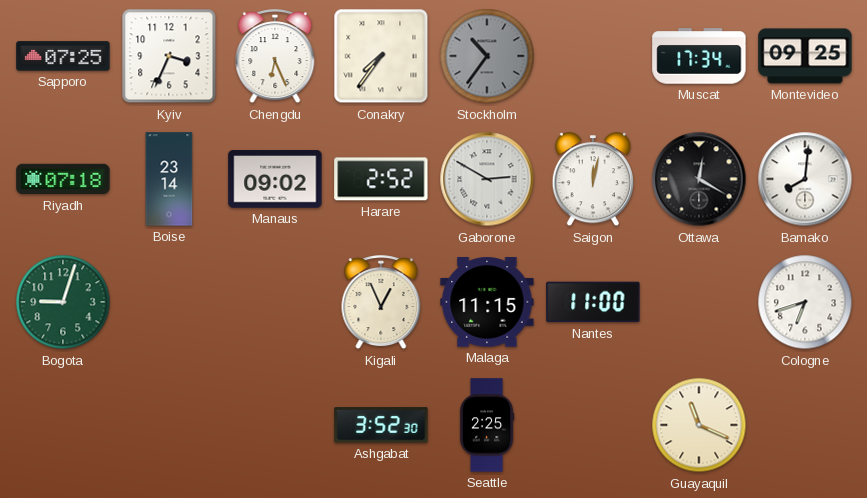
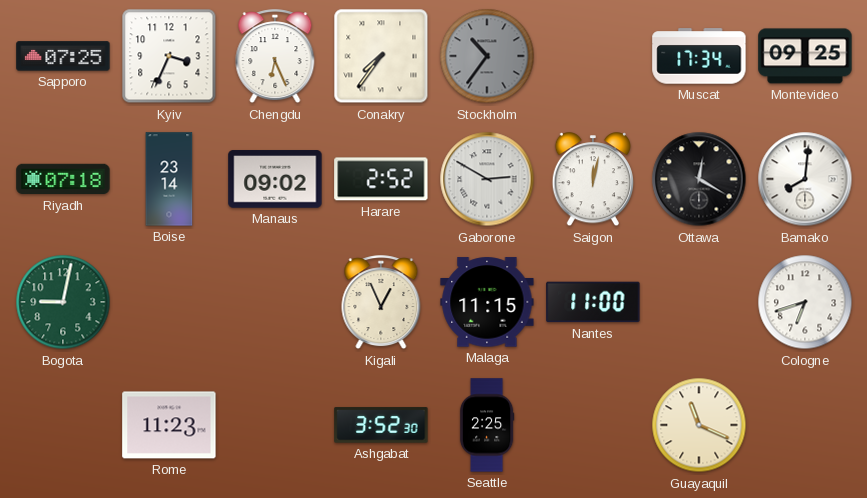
Bogota: 9:03 -> 9:02 (63, 302)
Rome: none -> 11:23 (169, 425)
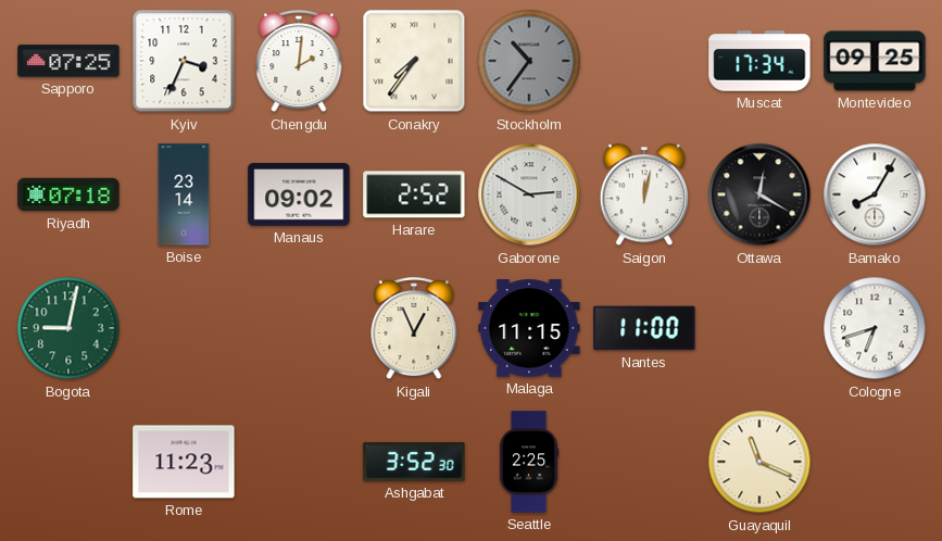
Chengdu: 6:26 -> 2:01 (299, 62)
Bamako: 8:01 -> 8:05 (875, 194)
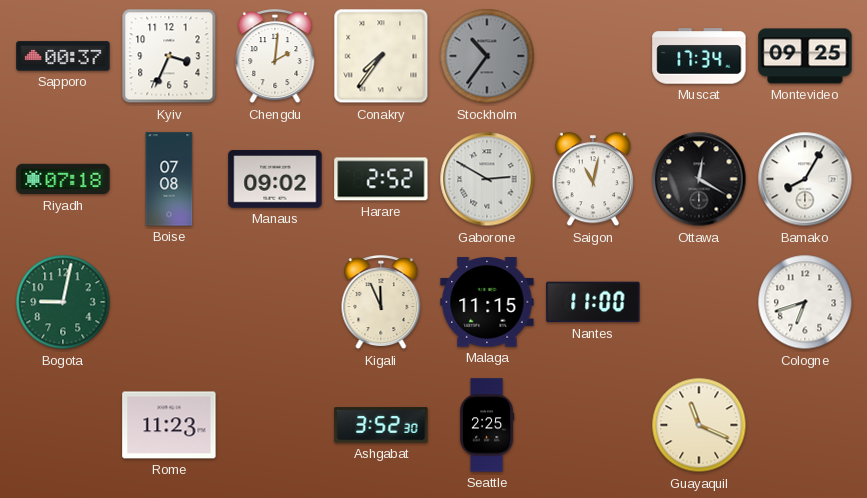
Sapporo: 07:25 -> 00:37 (63, 56)
Boise: 23:14 -> 07:08 (169, 179)
Saigon: 12:02 -> 11:02 (592, 180)
Kigali: 12:56 -> 11:56 (381, 303)
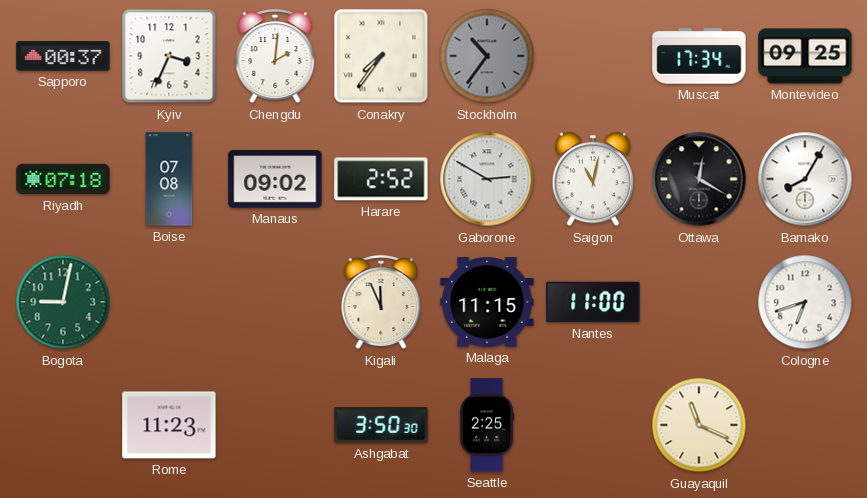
Ashgabat: 3:52 -> 3:50 (381, 425)
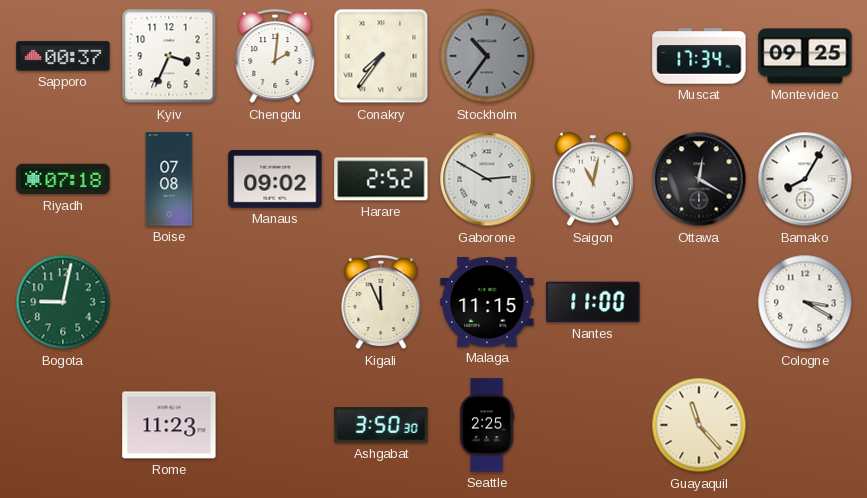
Cologne: 6:42 -> 3:20 (805, 302)
Guayaquil: 11:19 -> 11:23 (699, 425)
